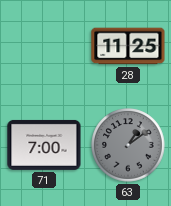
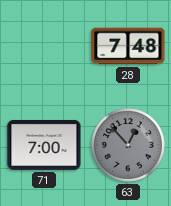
28: 11:25 -> 7:48 (128, 46)
63: 1:09 -> 12:53 (128, 145)
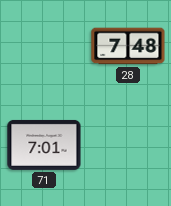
71: 7:00 -> 7:01 (44, 145)
63: 12:53 -> none (128, 145)
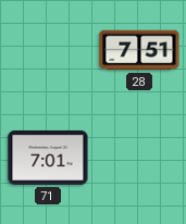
28: 7:48 -> 7:51 (139, 50)
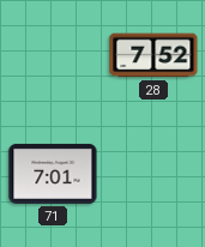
28: 7:51 -> 7:52 (153, 55)
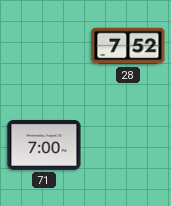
71: 7:01 -> 7:00 (44, 145)
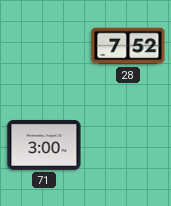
71: 7:00 -> 3:00 (44, 145)
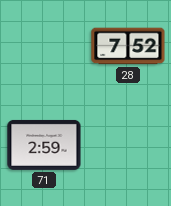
71: 3:00 -> 2:59 (44, 145)
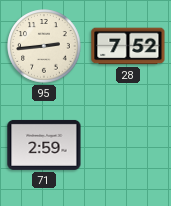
95: none -> 2:44 (44, 46)
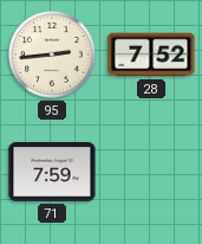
71: 2:59 -> 7:59 (52, 172)
